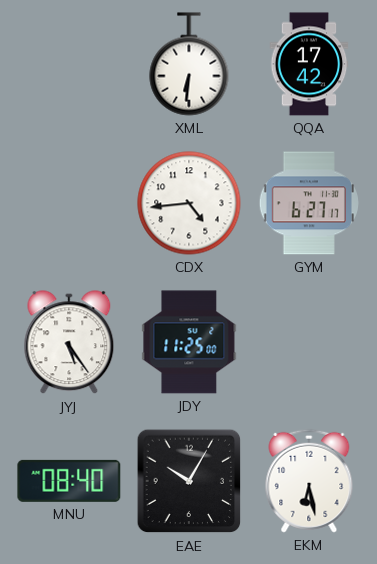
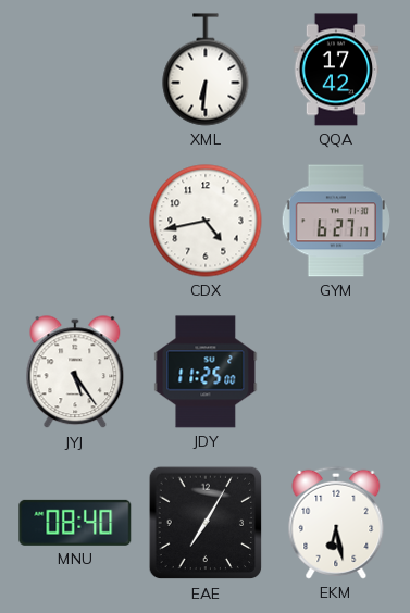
CDX: 4:44 -> 4:43 (206, 221)
EAE: 10:05 -> 7:05 (206, 523)
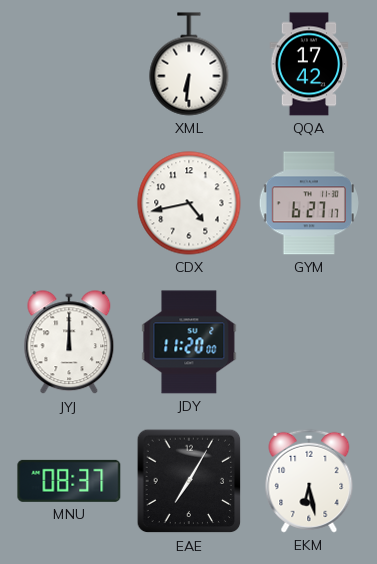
JYJ: 5:24 -> 12:00 (69, 343)
JDY: 11:25 -> 11:20 (189, 342)
MNU: 08:40 -> 08:37 (69, 481)
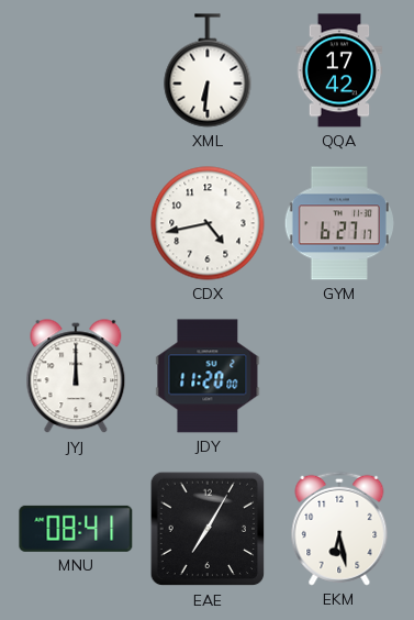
MNU: 08:37 -> 08:41 (76, 529)
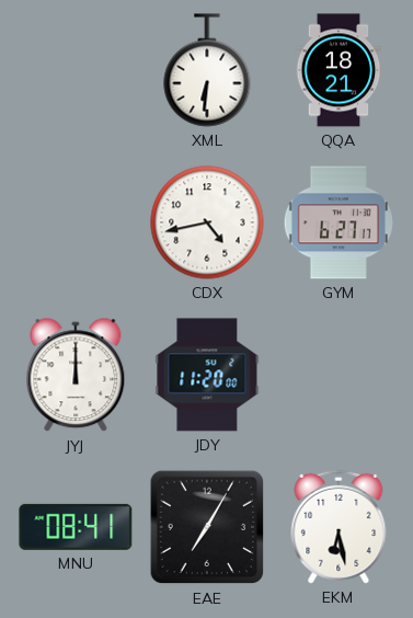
QQA: 17:42 -> 18:21 (339, 70)
